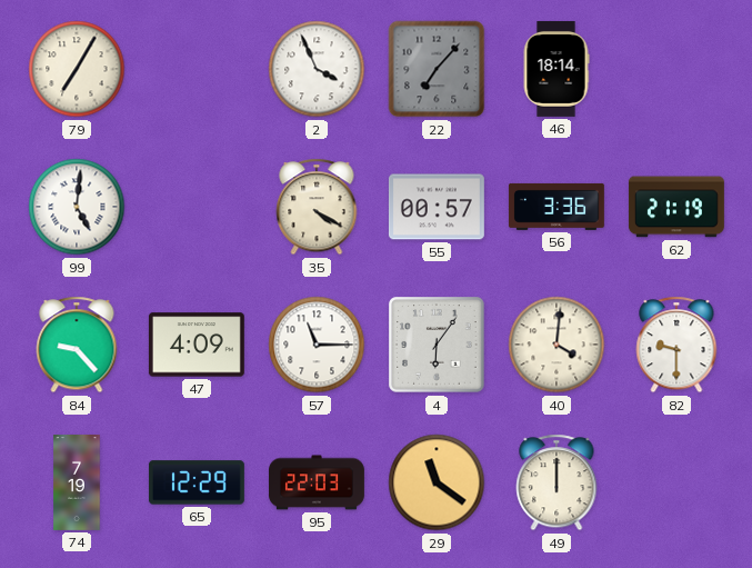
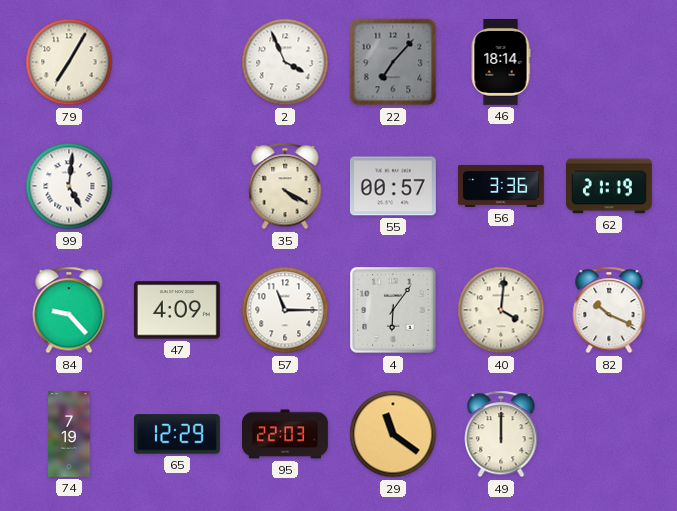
82: 9:30 -> 10:19 (609, 310)
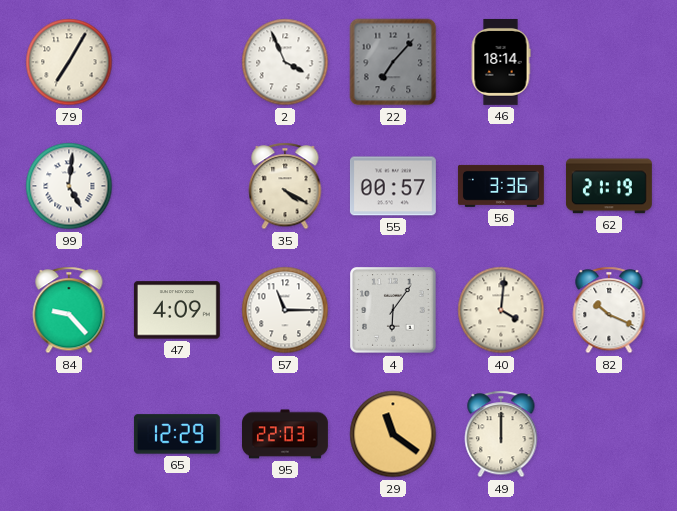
74: 7:19 -> none (69, 435)
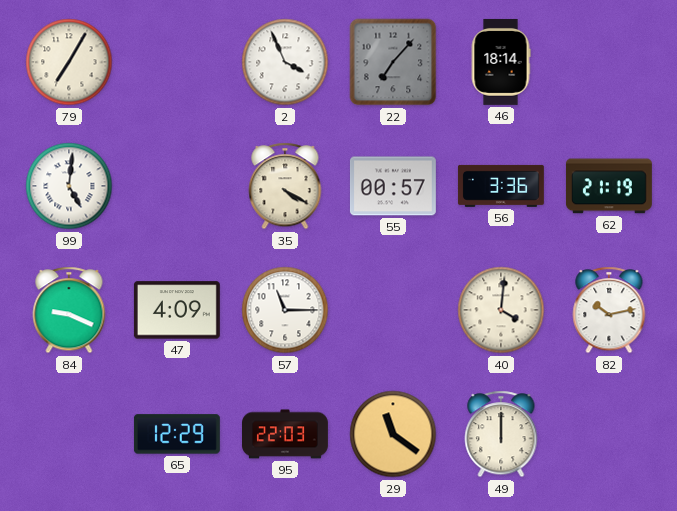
84: 9:23 -> 9:19 (69, 310)
4: 6:06 -> none (393, 310)
82: 10:19 -> 10:13 (609, 310)
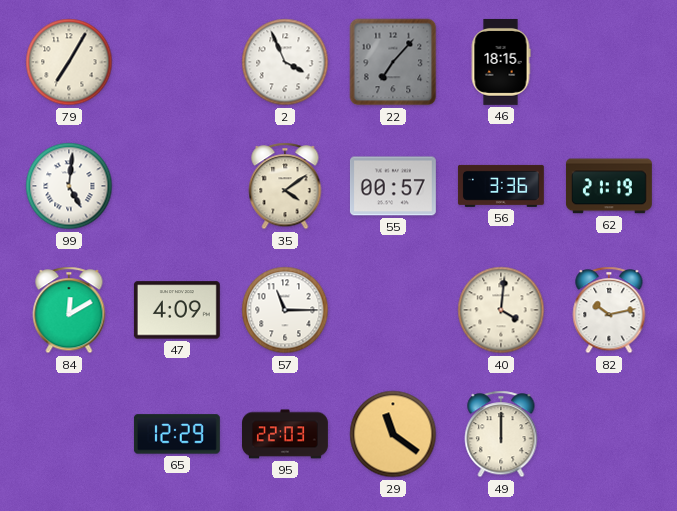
46: 18:14 -> 18:15 (501, 62)
35: 4:20 -> 4:09 (285, 186)
84: 9:19 -> 12:10 (69, 310)
